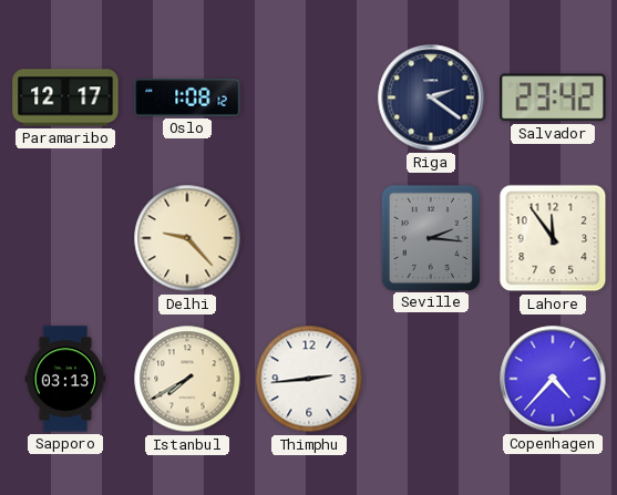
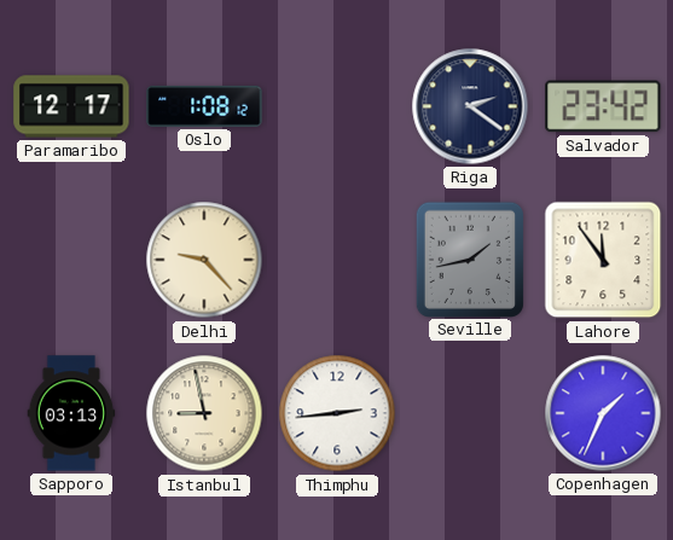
Seville: 2:16 -> 1:43 (469, 259)
Istanbul: 7:40 -> 8:58 (204, 413)
Copenhagen: 4:37 -> 1:34 (603, 413)
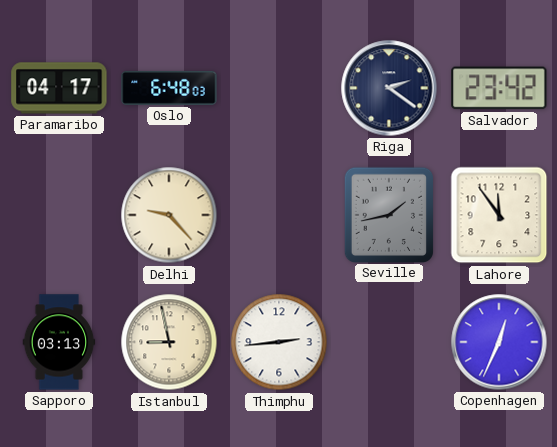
Paramaribo: 12:17 -> 04:17 (59, 88)
Oslo: 1:08 -> 6:48 (169, 88)
Copenhagen: 1:34 -> 12:34 (499, 342)
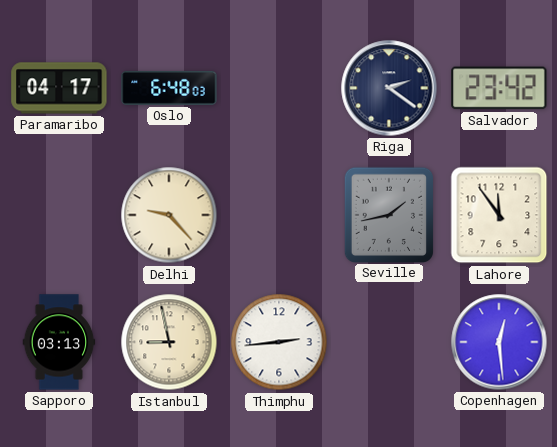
Copenhagen: 12:34 -> 12:29 (499, 342)
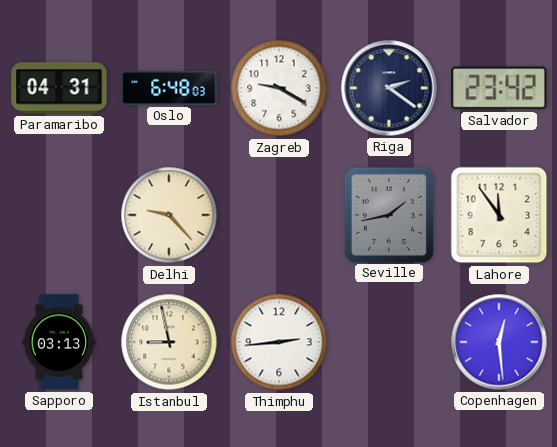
Paramaribo: 04:17 -> 04:31 (59, 88)
Zagreb: none -> 9:20 (279, 88)
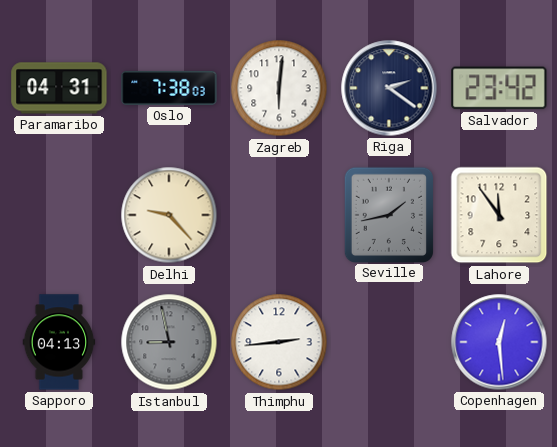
Oslo: 6:48 -> 7:38 (169, 88)
Zagreb: 9:20 -> 6:01 (279, 88)
Sapporo: 03:13 -> 04:13 (59, 342)
Istanbul dial: cream -> grey (169, 342)
